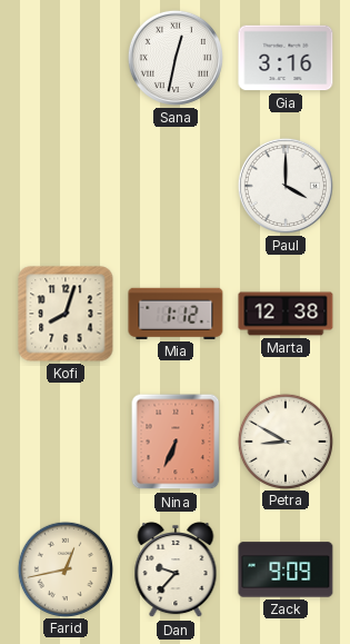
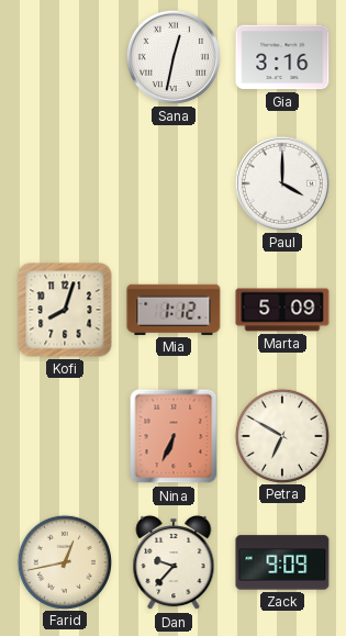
Marta: 12:38 -> 5:09 (282, 310)
Petra: 8:50 -> 6:50 (281, 435)
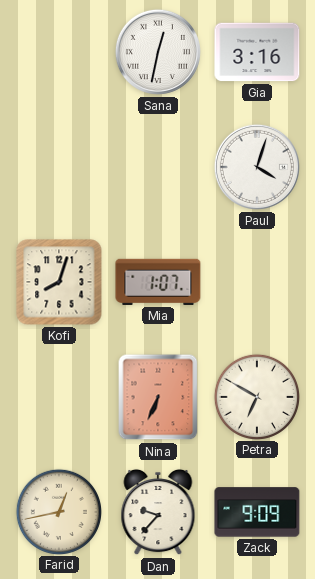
Paul: 4:00 -> 4:03 (257, 167)
Mia: 1:12 -> 1:07 (158, 282)
Marta: 5:09 -> none (282, 310)
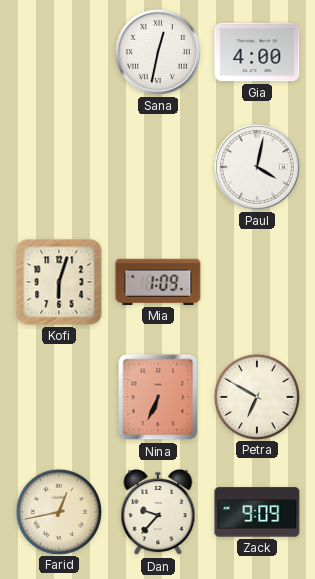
Gia: 3:16 -> 4:00 (257, 52)
Paul: 4:03 -> 4:02 (257, 167)
Kofi: 8:03 -> 6:03 (59, 282)
Mia: 1:07 -> 1:09 (158, 282)
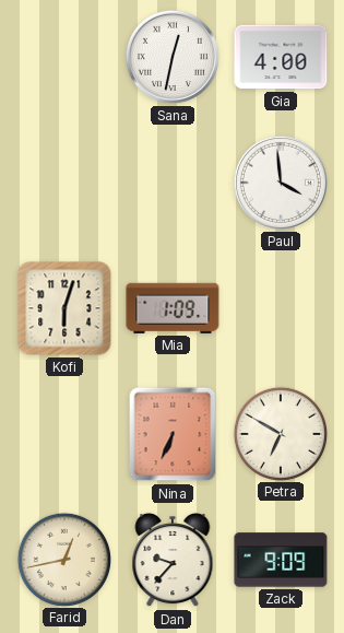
Paul: 4:02 -> 3:59 (281, 183)
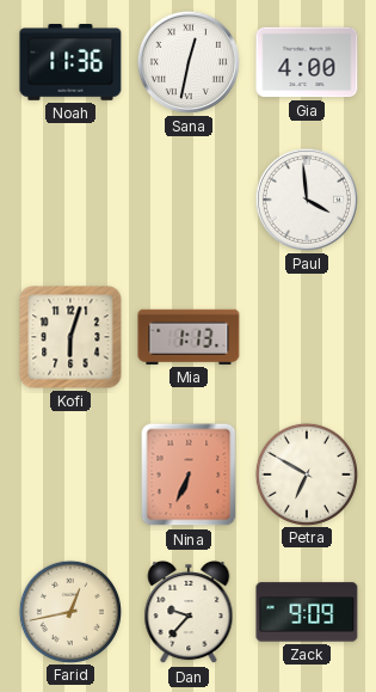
Noah: none -> 11:36 (70, 63)
Mia: 1:09 -> 1:13 (189, 337)
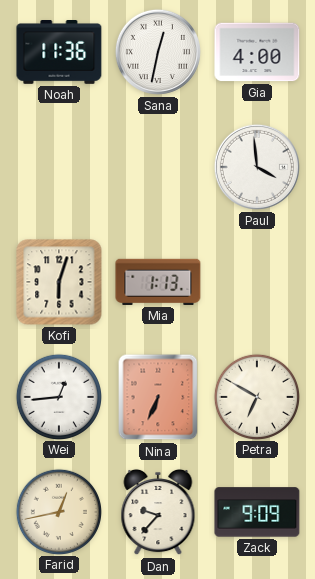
Wei: none -> 12:44 (58, 396)
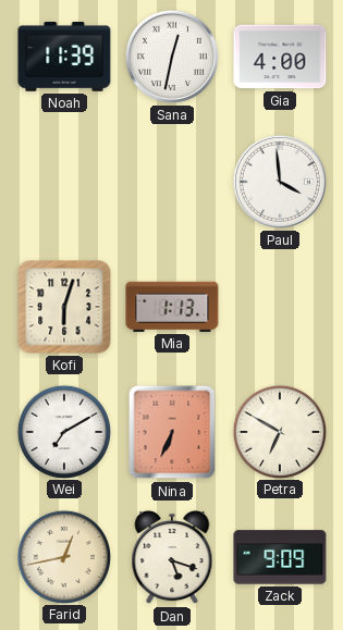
Noah: 11:36 -> 11:39 (64, 58)
Wei: 12:44 -> 7:10 (63, 431)
Dan: 9:37 -> 5:18 (172, 557)
